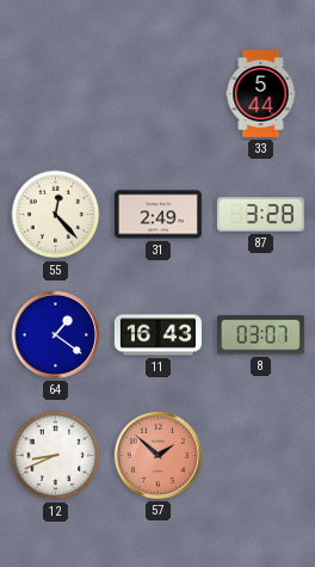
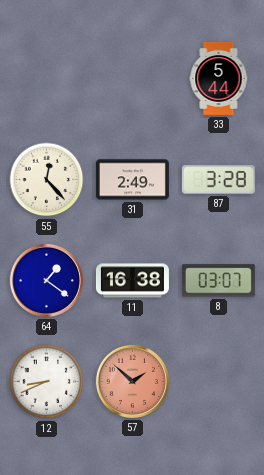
11: 16:43 -> 16:38 (132, 281)
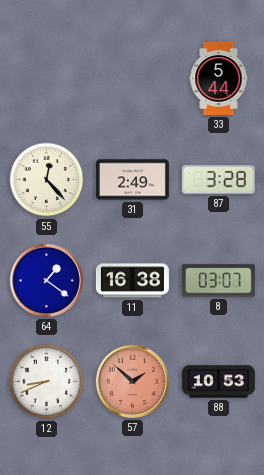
88: none -> 10:53 (218, 382)
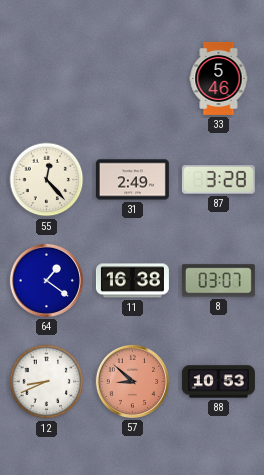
33: 5:44 -> 5:46 (219, 78)
57: 1:52 -> 8:52 (132, 381)
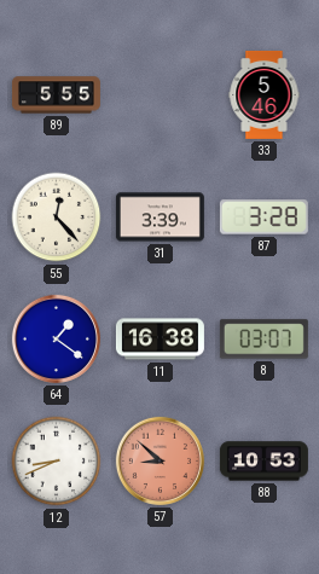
89: none -> 5:55 (56, 95)
31: 2:49 -> 3:39 (159, 218)
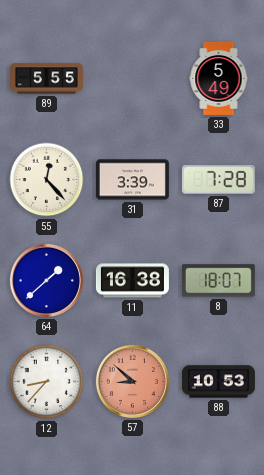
33: 5:46 -> 5:49 (219, 78)
87: 3:28 -> 7:28 (218, 180)
64: 1:21 -> 1:38 (46, 280)
8: 03:07 -> 18:07 (218, 281)
12: 8:41 -> 8:37 (47, 382)
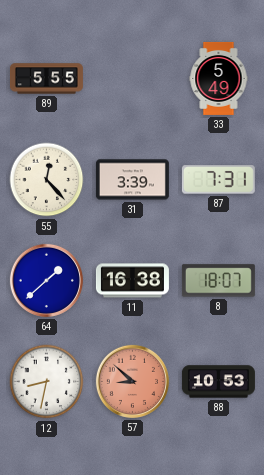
87: 7:28 -> 7:31 (218, 180)
12: 8:37 -> 8:32 (47, 382)
